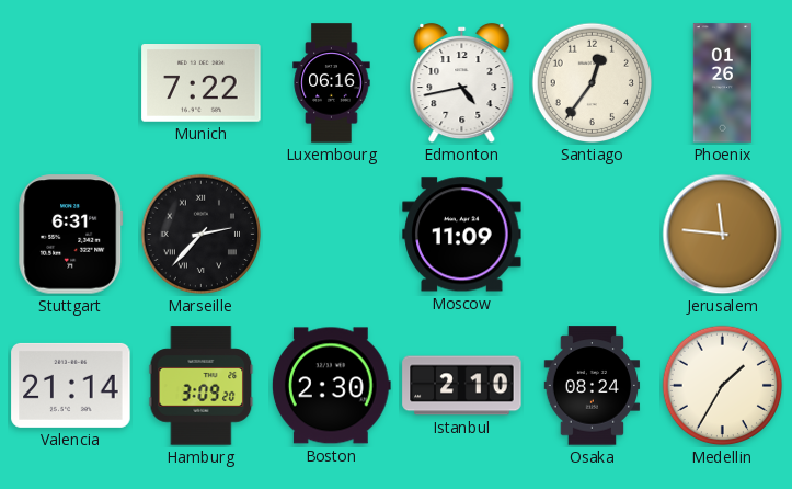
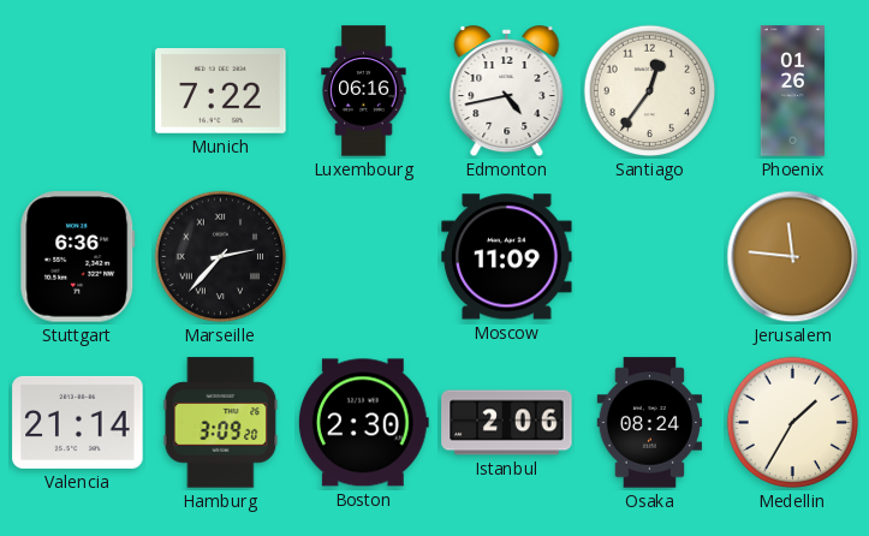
Stuttgart: 6:31 -> 6:36 (78, 257)
Istanbul: 2:10 -> 2:06 (507, 423)
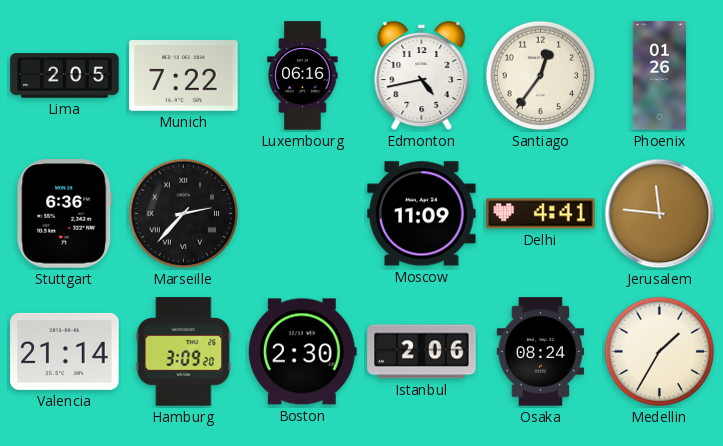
Lima: none -> 2:05 (65, 76)
Delhi: none -> 4:41 (541, 214)
